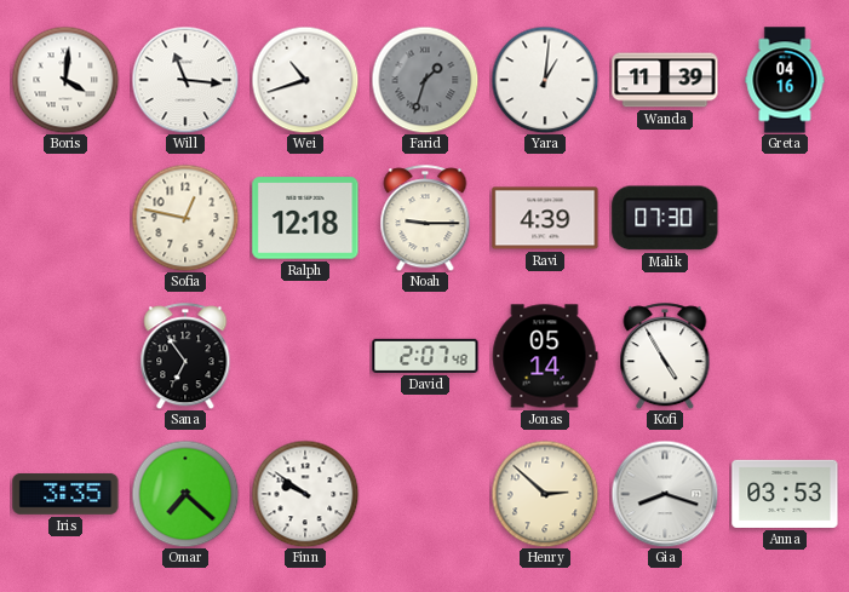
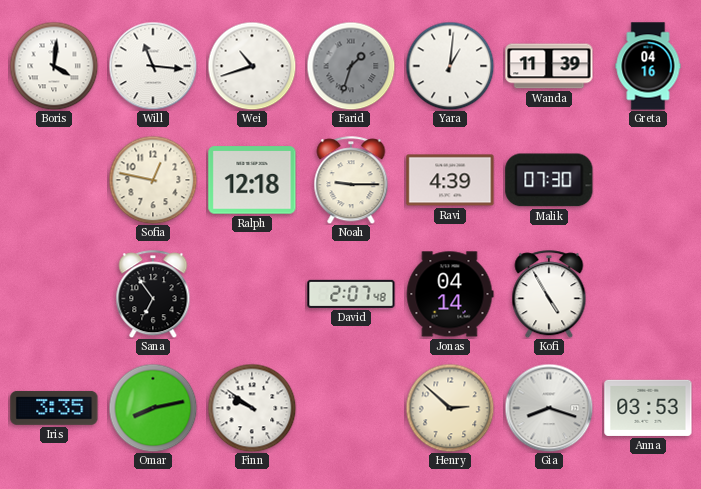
Jonas: 05:14 -> 04:14 (450, 294)
Omar: 7:22 -> 8:13 (153, 408)
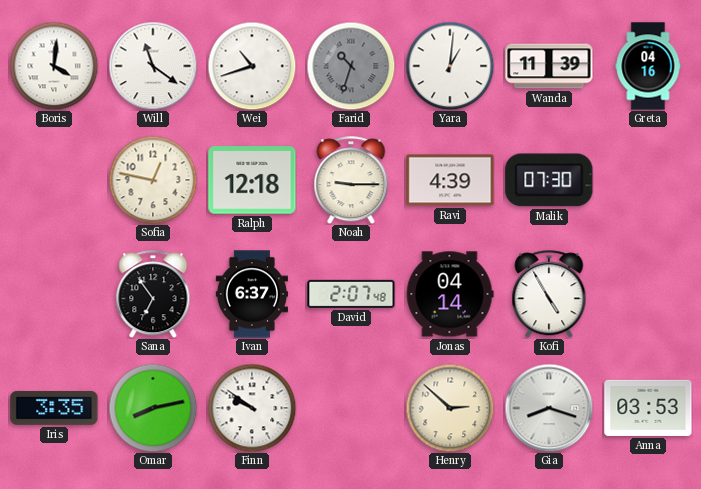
Will: 11:16 -> 11:21 (153, 66)
Farid: 1:33 -> 10:33 (351, 66)
Ivan: none -> 6:37 (252, 294)
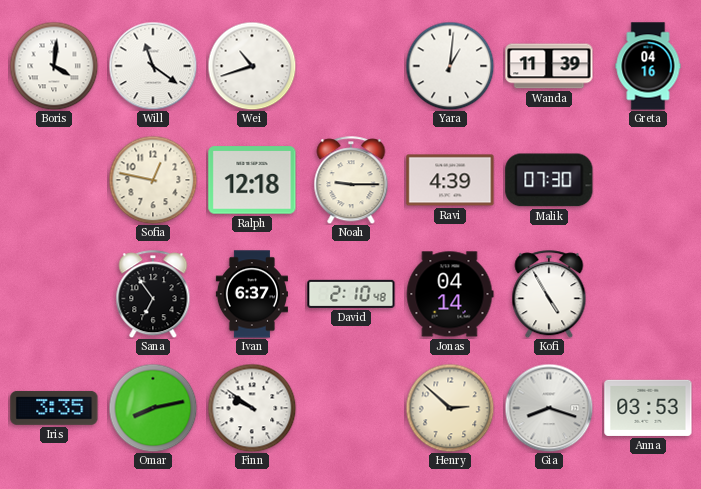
Farid: 10:33 -> none (351, 66)
David: 2:07 -> 2:10 (351, 294)
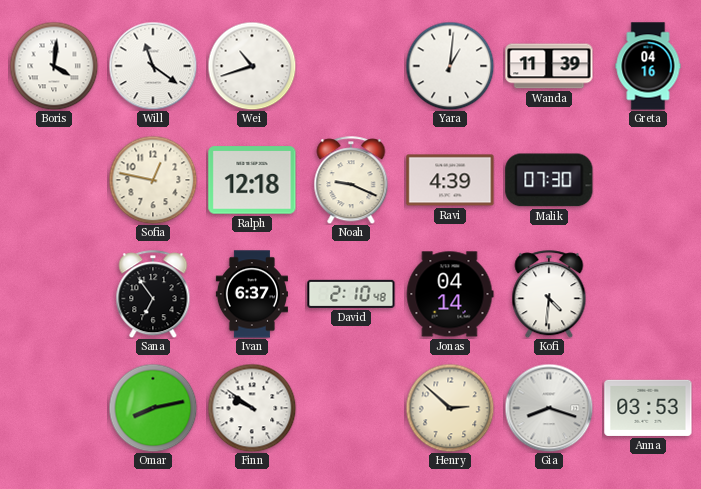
Noah: 9:15 -> 9:19 (351, 180)
Kofi: 4:55 -> 4:31 (549, 294)
Iris: 3:35 -> none (54, 408)
